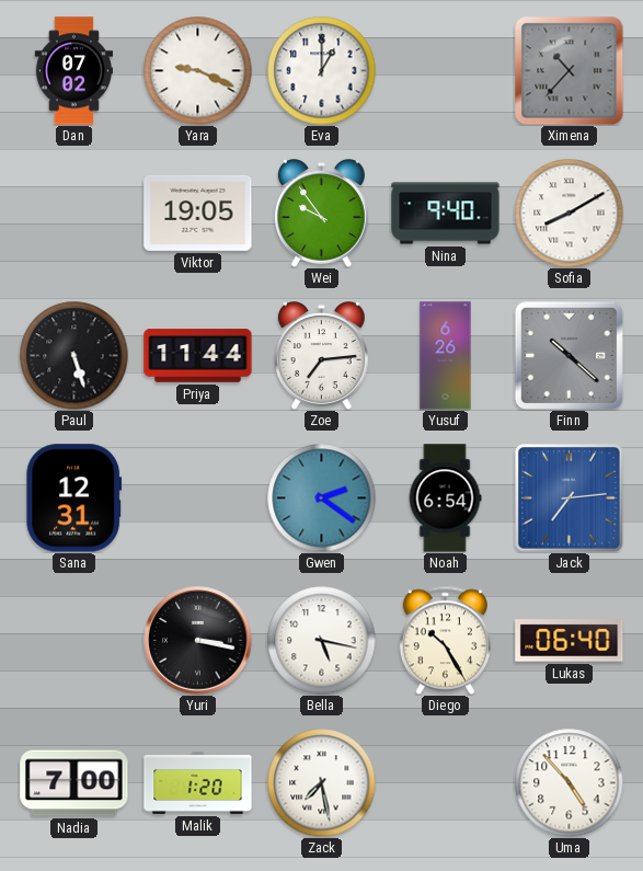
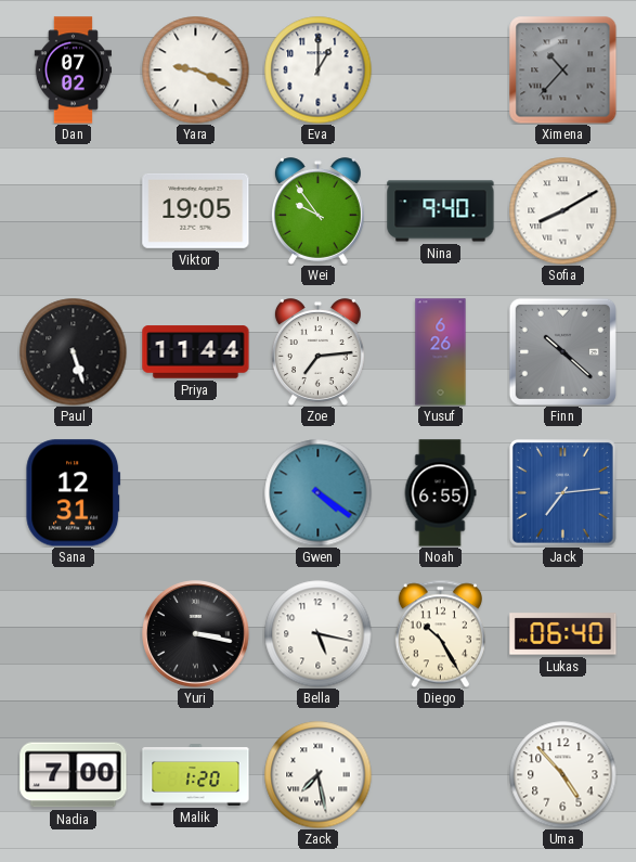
Gwen: 2:21 -> 4:21 (319, 493)
Noah: 6:54 -> 6:55 (440, 493)
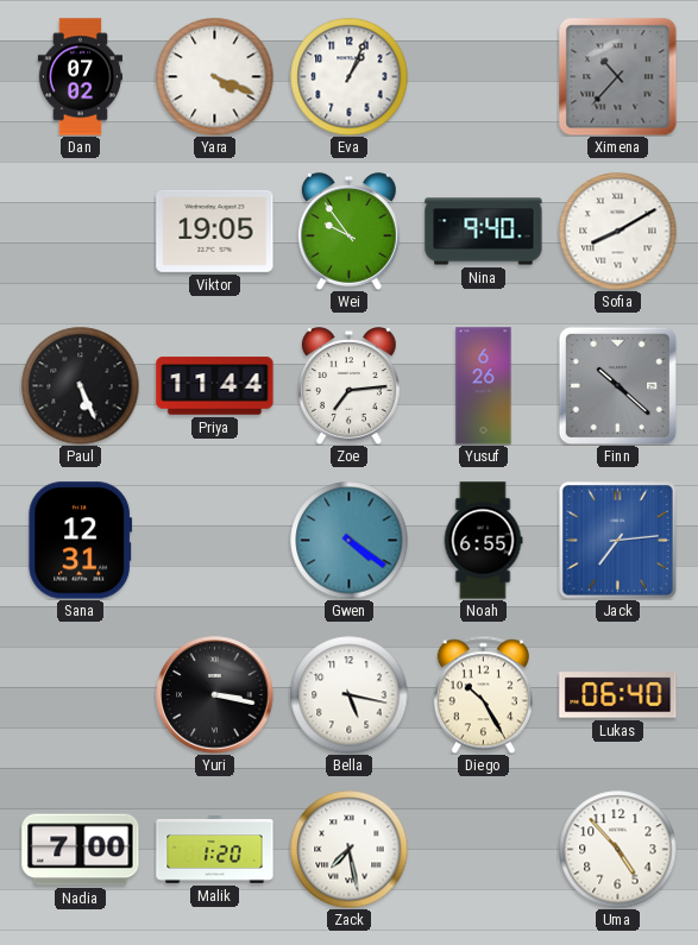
Yara: 9:19 -> 4:19 (215, 77)
Eva: 1:00 -> 1:04 (350, 77)
Paul: 5:27 -> 5:26 (81, 386)
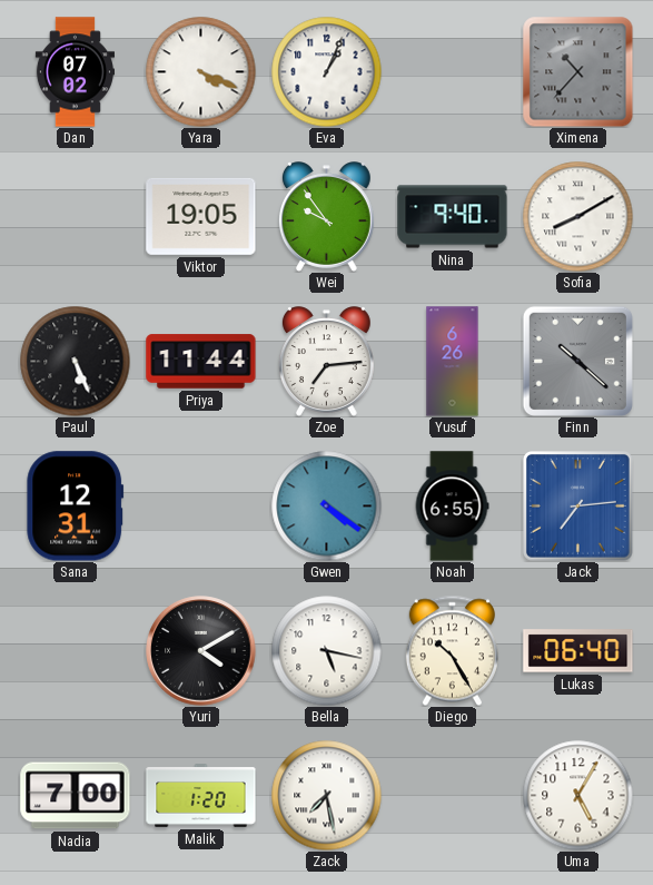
Yuri: 3:17 -> 4:10 (201, 651)
Uma: 4:53 -> 5:05 (578, 796)
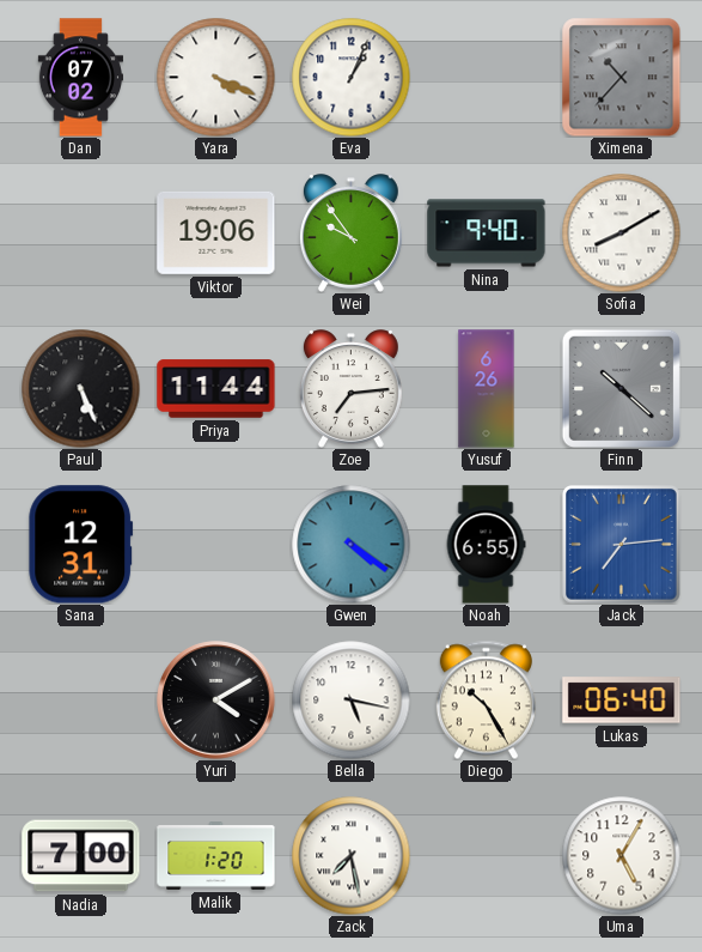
Viktor: 19:05 -> 19:06 (216, 232)
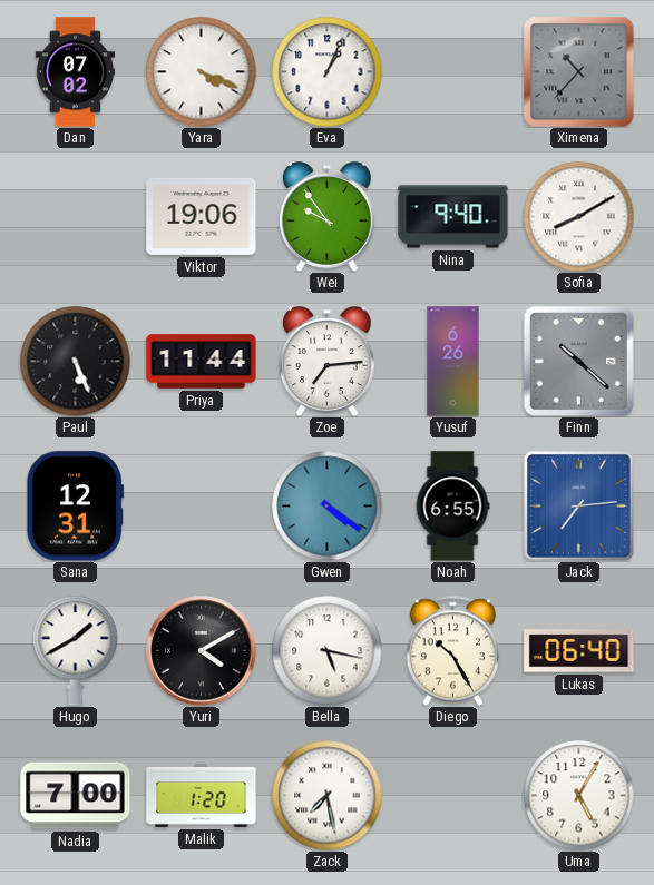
Hugo: none -> 1:40 (76, 651)
